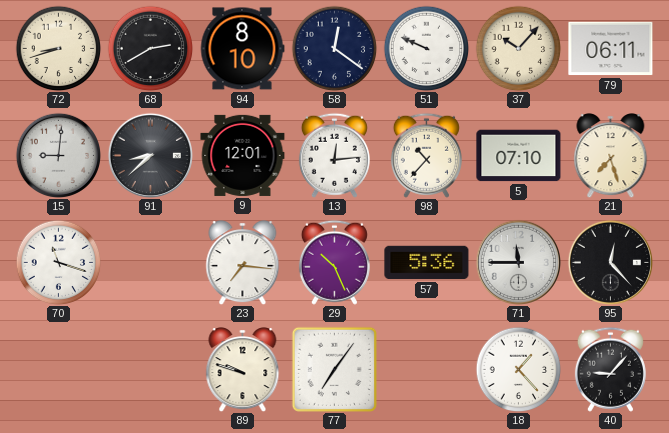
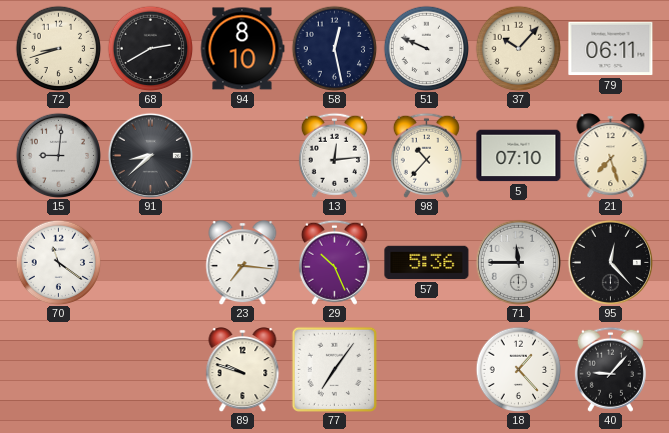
58: 12:21 -> 12:28 (334, 48)
9: 12:01 -> none (243, 155)
70: 11:18 -> 11:21 (58, 262)
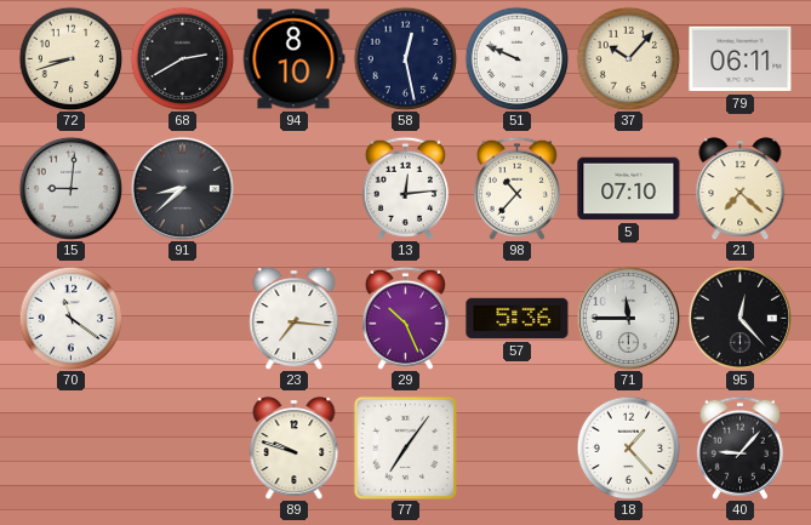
21: 7:27 -> 7:22 (741, 189)
